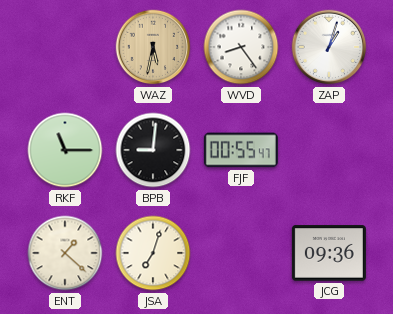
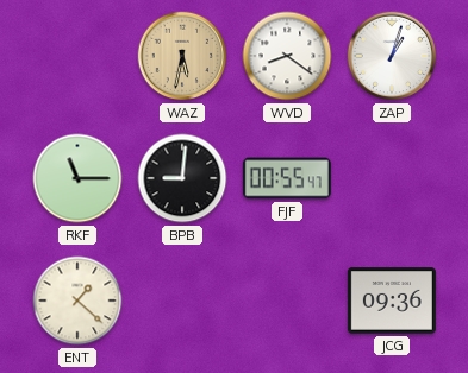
WVD: 8:24 -> 8:21 (287, 56)
JSA: 7:03 -> none (153, 253)
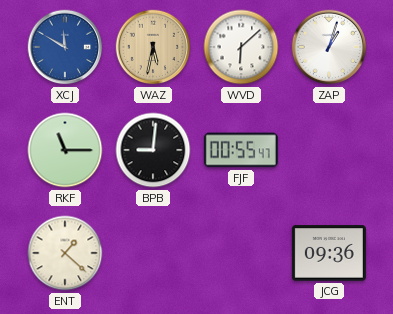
XCJ: none -> 11:50 (65, 47)
WVD: 8:21 -> 6:08 (241, 47)
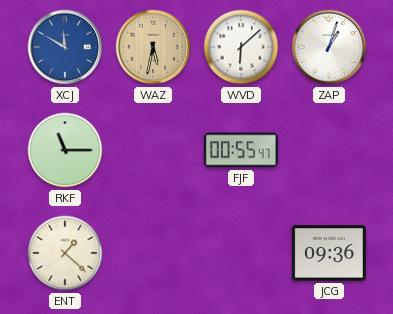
BPB: 9:01 -> none (153, 150)
